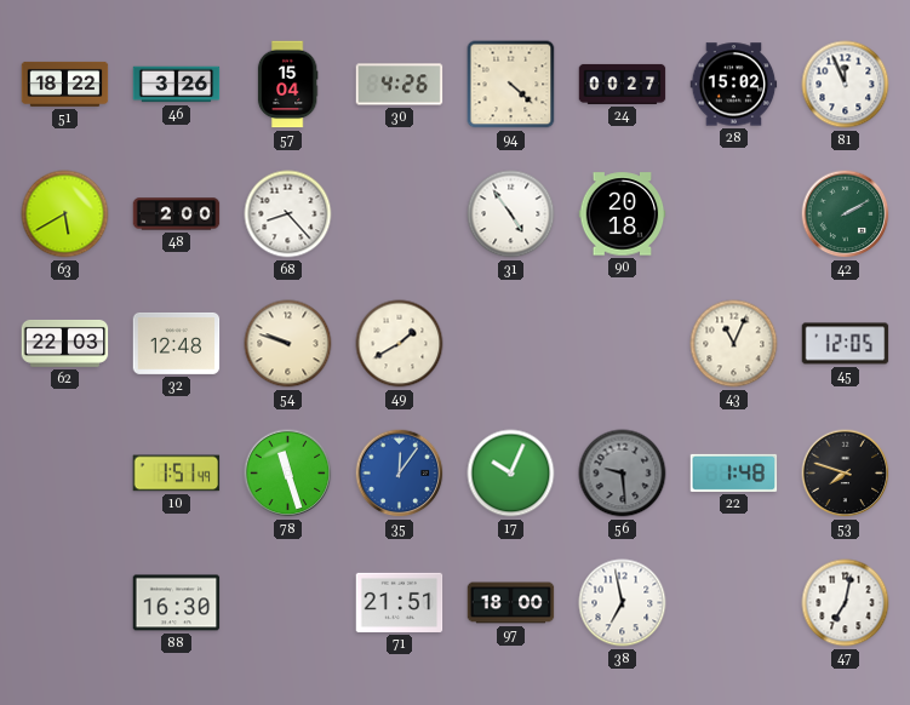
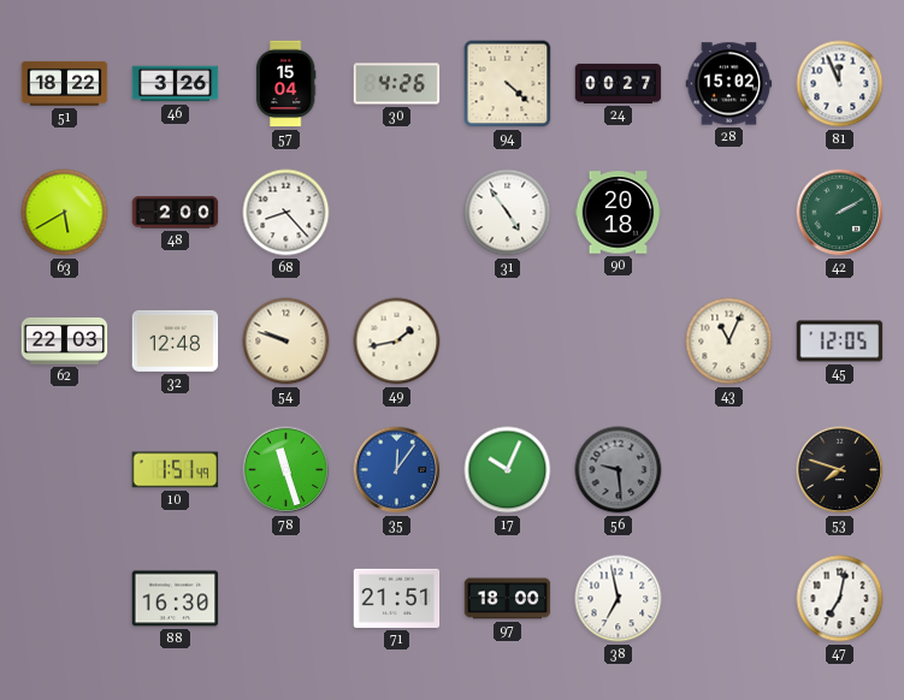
49: 1:40 -> 1:43 (397, 342)
22: 1:48 -> none (734, 472)
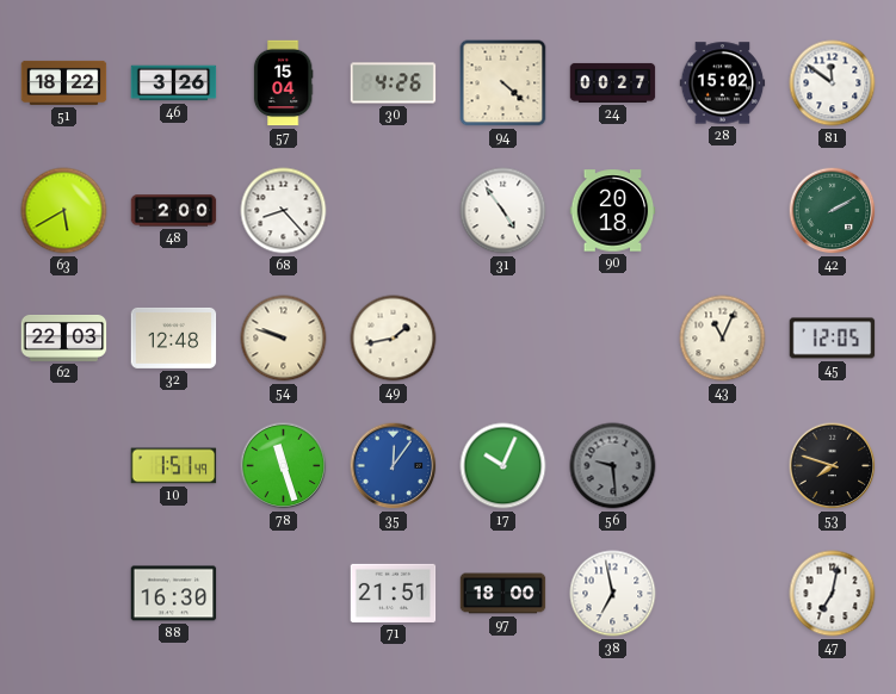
81: 11:56 -> 11:51 (833, 83)
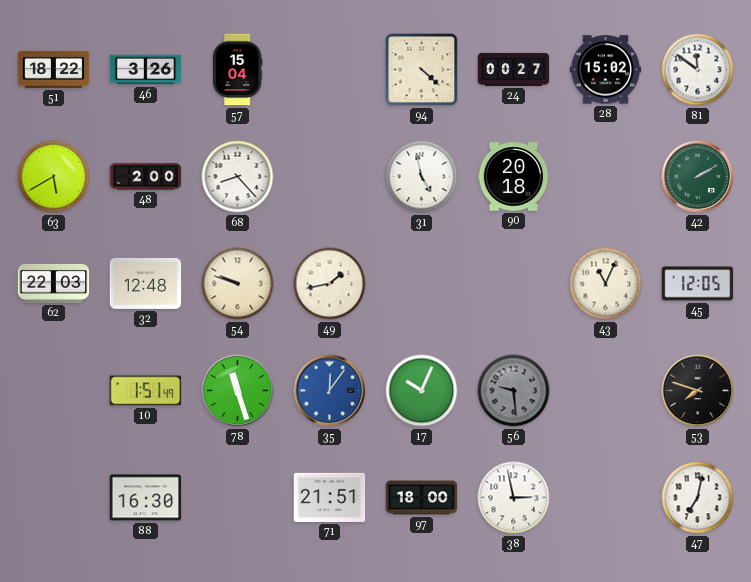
30: 4:26 -> none (394, 83)
31: 4:54 -> 4:58 (422, 177)
38: 6:58 -> 2:58 (514, 498)
